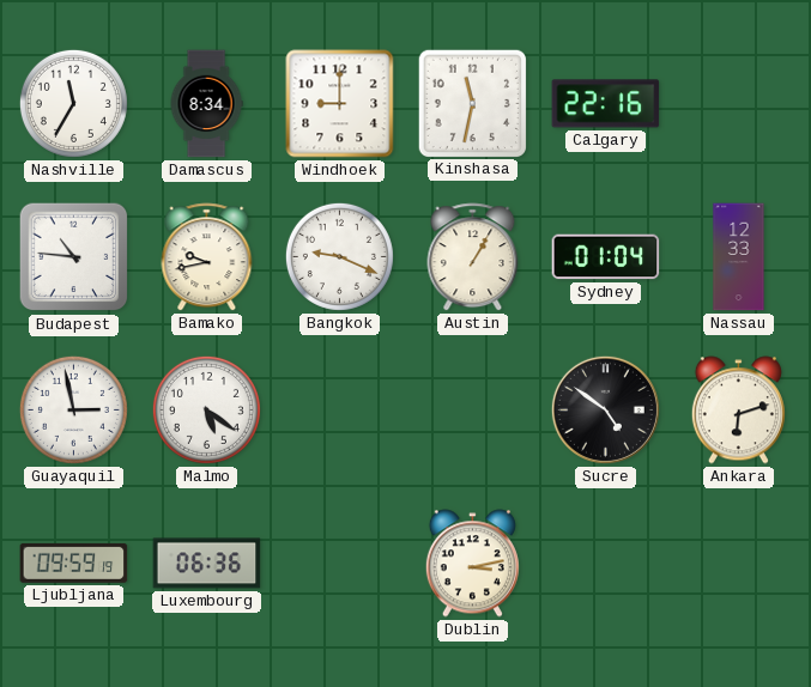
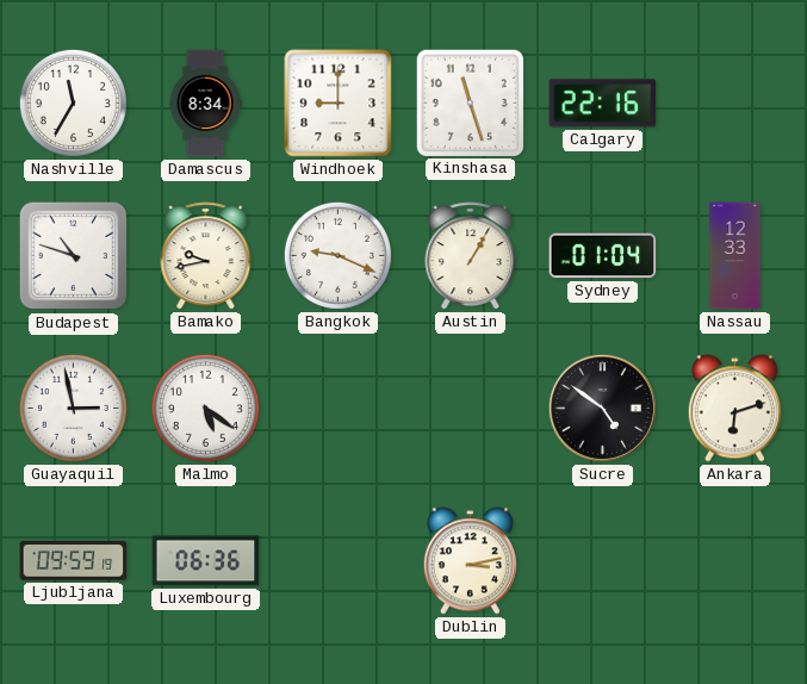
Kinshasa: 11:32 -> 11:27 (470, 102)
Budapest: 10:46 -> 10:48 (74, 256)
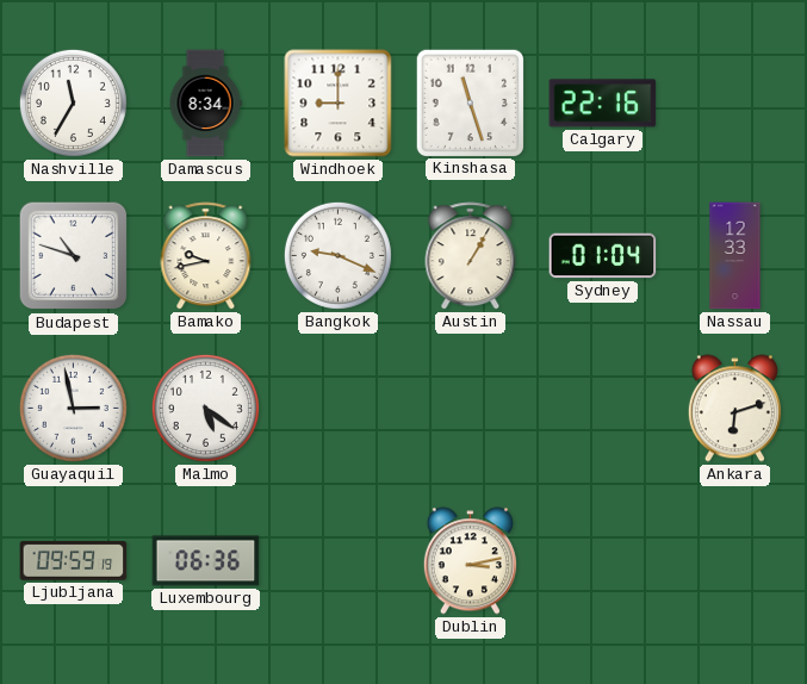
Sucre: 4:51 -> none (602, 408)
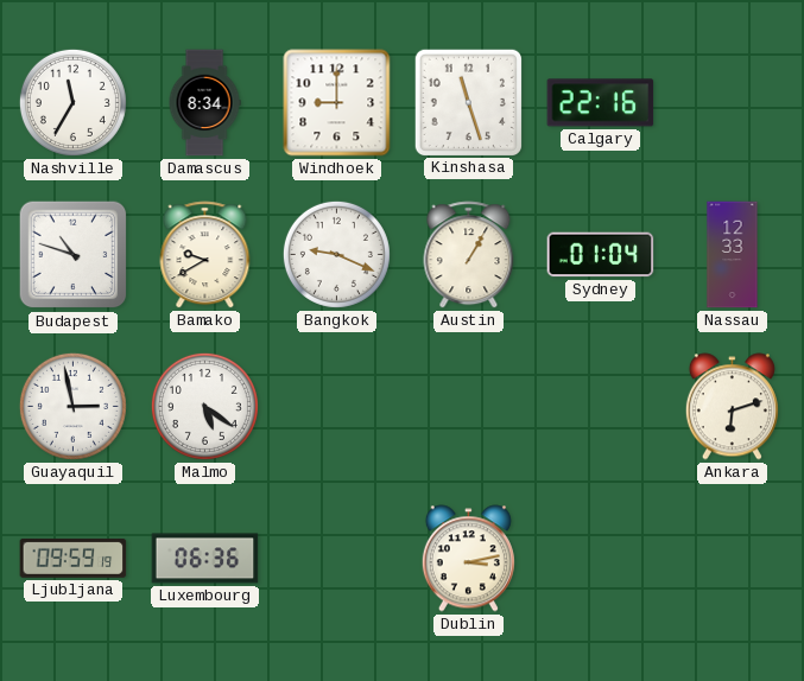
Bamako: 9:43 -> 9:40 (205, 255)
